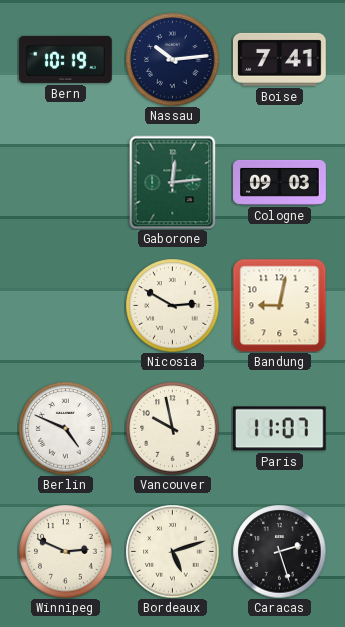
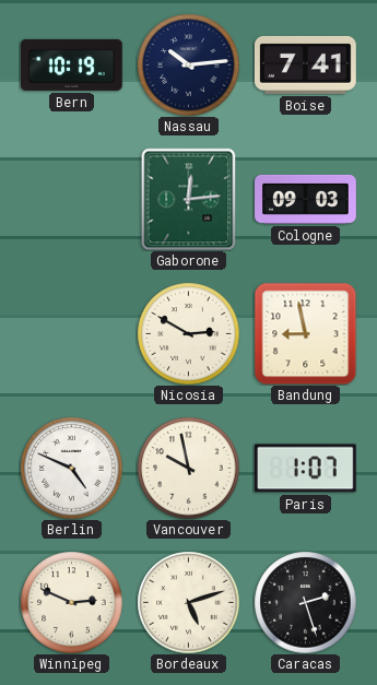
Bandung: 9:02 -> 8:58 (305, 333)
Paris: 11:07 -> 1:07 (305, 469)
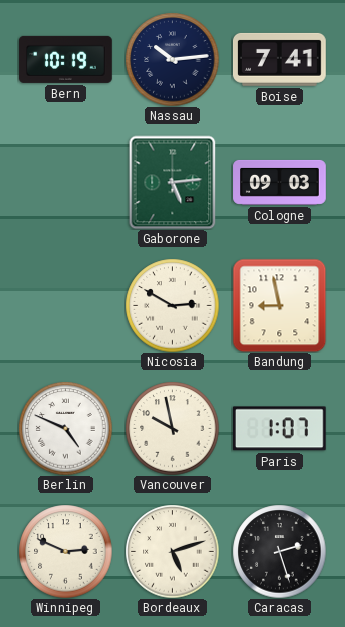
Gaborone: 12:14 -> 5:14 (173, 182)
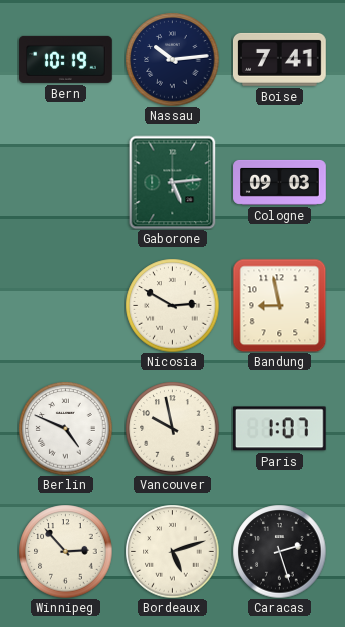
Winnipeg: 2:49 -> 2:53 (65, 551)
